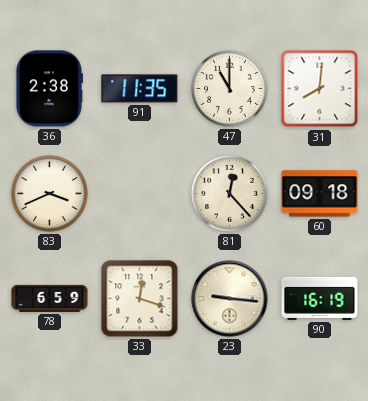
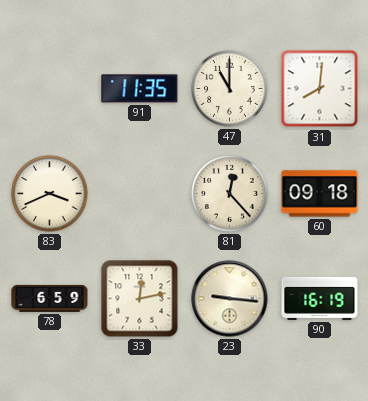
36: 2:38 -> none (49, 89)
33: 12:18 -> 12:13 (140, 299)
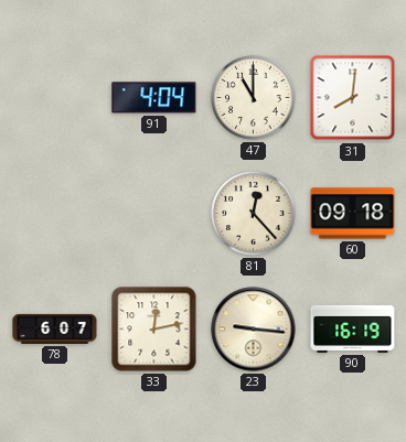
91: 11:35 -> 4:04 (154, 98)
83: 3:41 -> none (50, 194)
78: 6:59 -> 6:07 (55, 328)
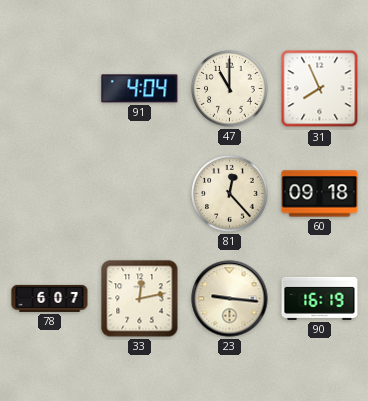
31: 8:01 -> 7:56 (320, 89)
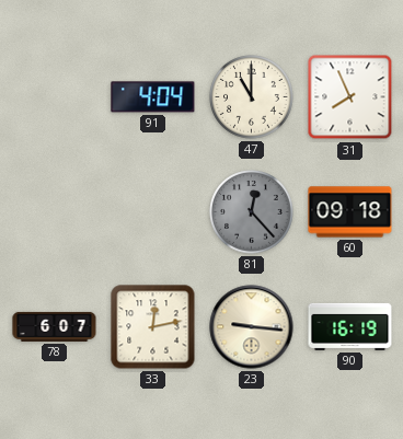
81 dial: cream -> grey (252, 212)
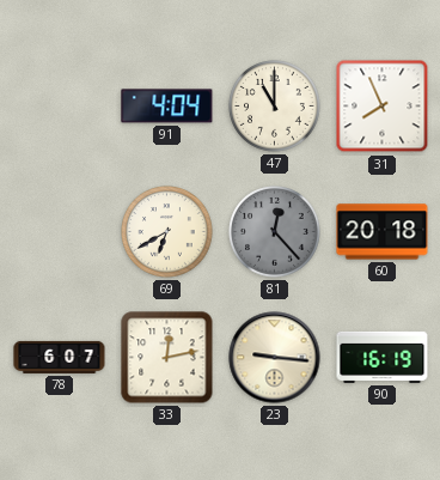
69: none -> 6:40 (167, 232)
60: 09:18 -> 20:18 (383, 232)
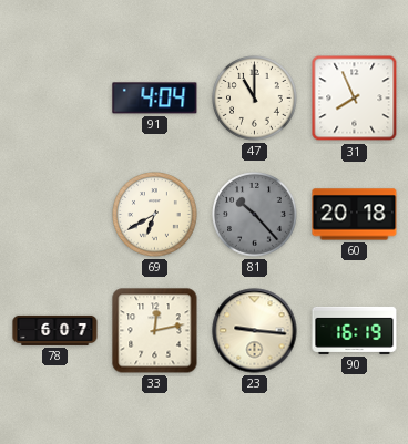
81: 12:23 -> 10:23 (255, 215)
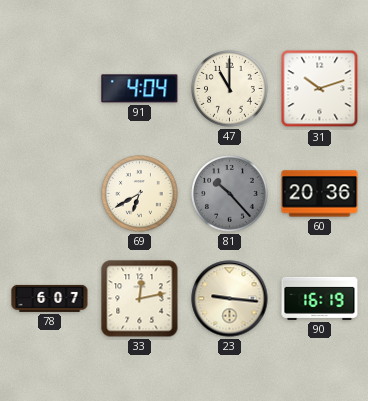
31: 7:56 -> 10:12 (320, 89)
60: 20:18 -> 20:36 (320, 194)
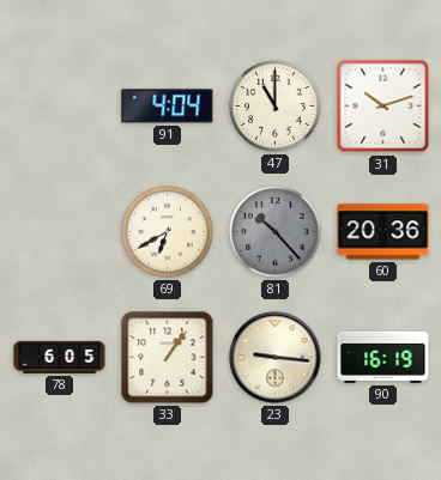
78: 6:07 -> 6:05 (60, 357)
33: 12:13 -> 1:06 (168, 358)
